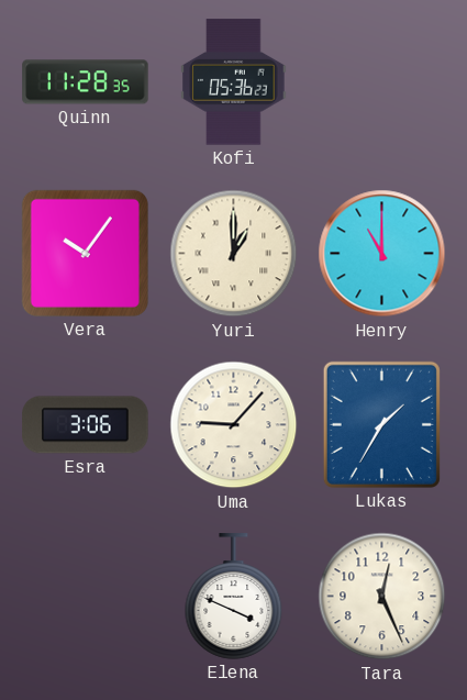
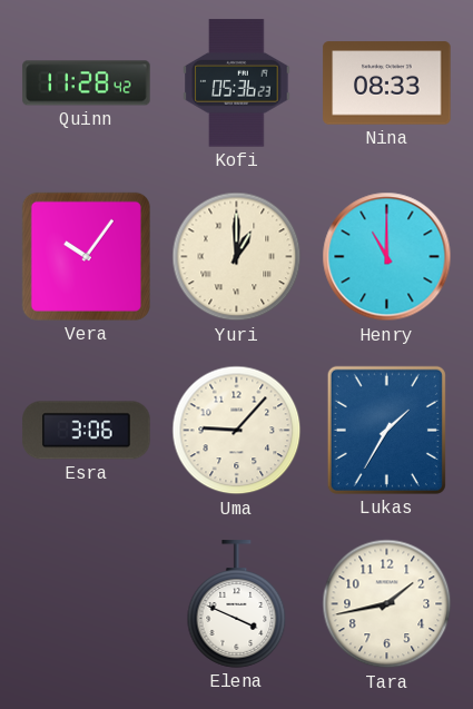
Quinn: 11:28:35 -> 11:28:42 (87, 83)
Nina: none -> 08:33 (387, 83)
Tara: 12:26 -> 1:43 (387, 604)
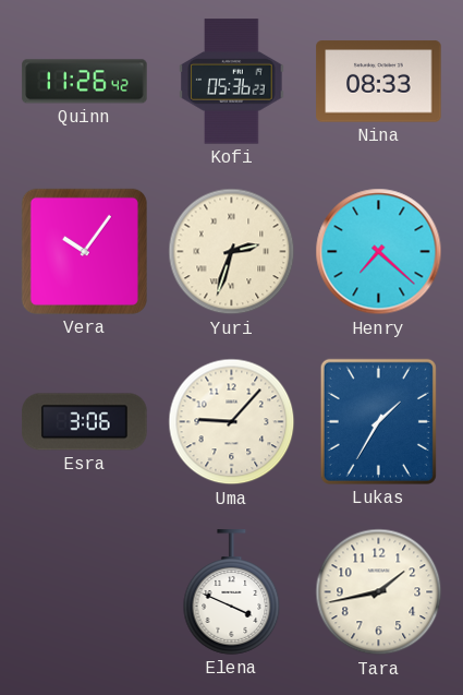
Quinn: 11:28 -> 11:26 (85, 82)
Yuri: 1:00 -> 2:33 (232, 252)
Henry: 11:00 -> 7:22 (379, 252)
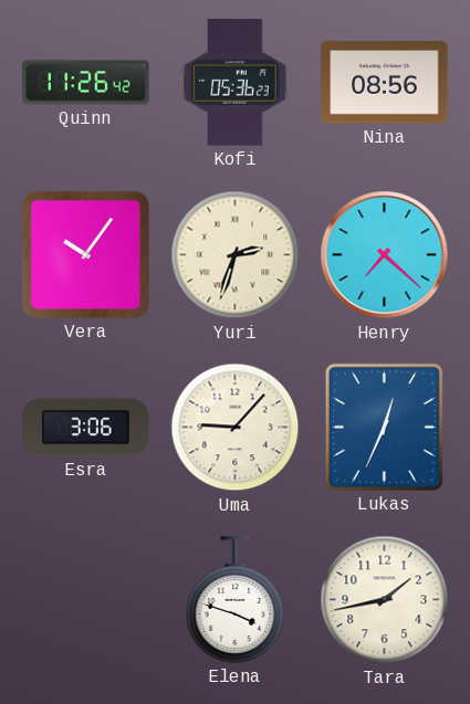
Nina: 08:33 -> 08:56 (385, 83)
Lukas: 1:35 -> 12:34 (384, 427)
Elena: 3:49 -> 3:48 (236, 600)
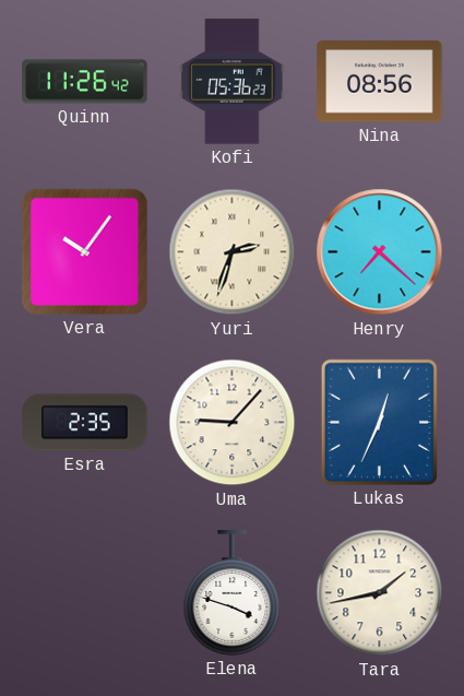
Esra: 3:06 -> 2:35 (85, 423)
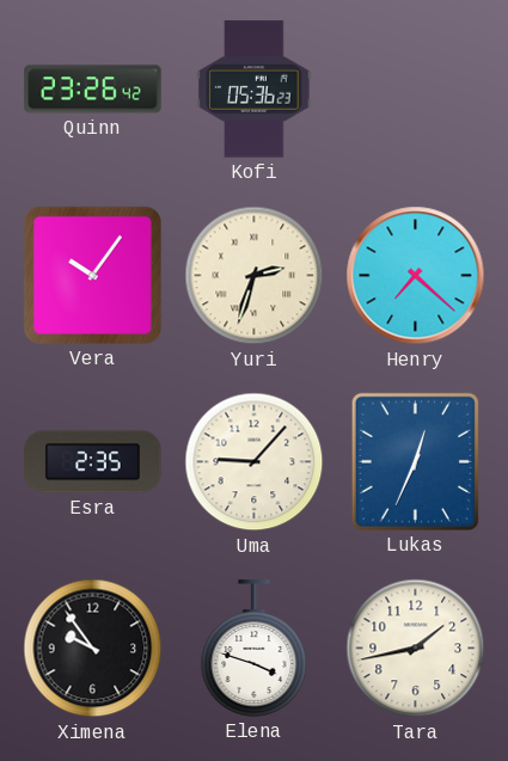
Quinn: 11:26 -> 23:26 (93, 90)
Nina: 08:56 -> none (380, 82)
Ximena: none -> 9:54 (93, 649)
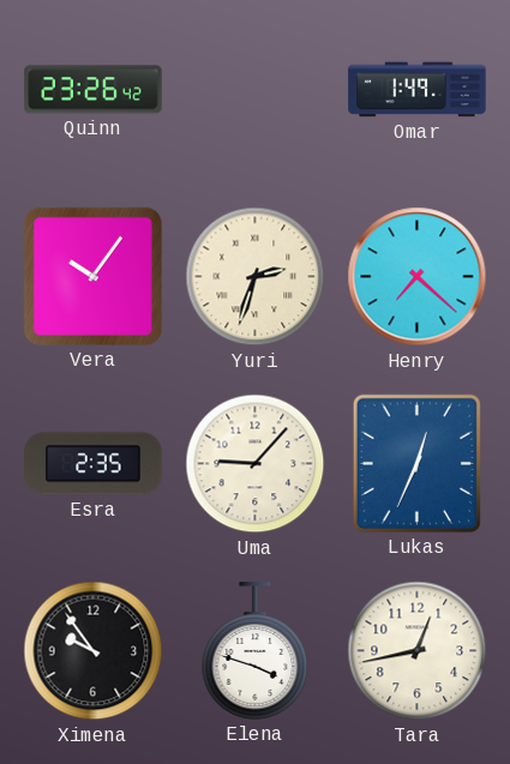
Kofi: 05:36 -> none (255, 90)
Omar: none -> 1:49 (418, 90)
Tara: 1:43 -> 12:43 (418, 651)
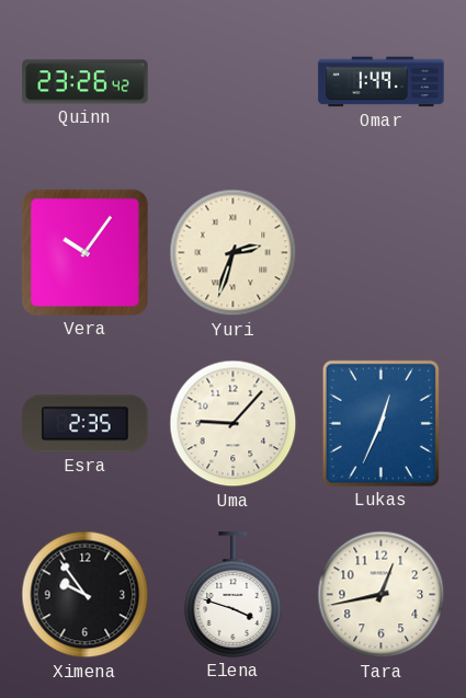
Henry: 7:22 -> none (418, 277)
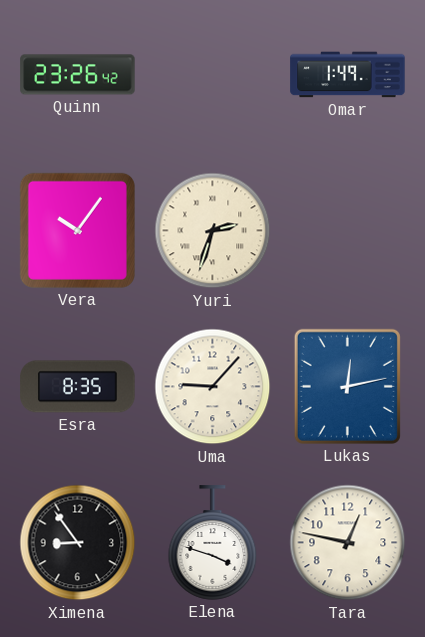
Esra: 2:35 -> 8:35 (78, 387)
Lukas: 12:34 -> 12:13 (347, 386)
Ximena: 9:54 -> 8:54 (78, 543)
Tara: 12:43 -> 12:47 (348, 543)
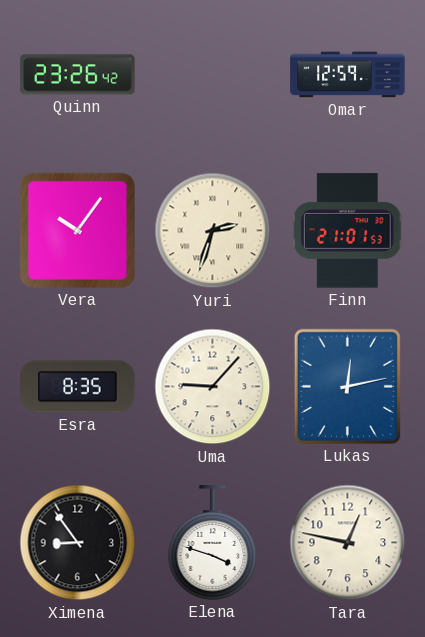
Omar: 1:49 -> 12:59 (348, 75)
Finn: none -> 21:01 (347, 231)
